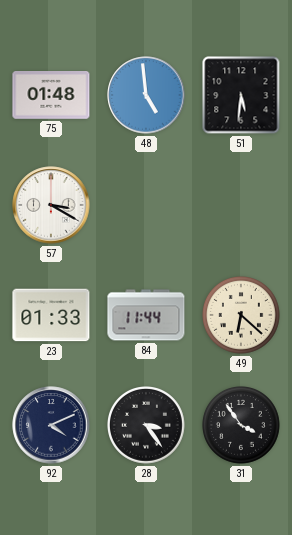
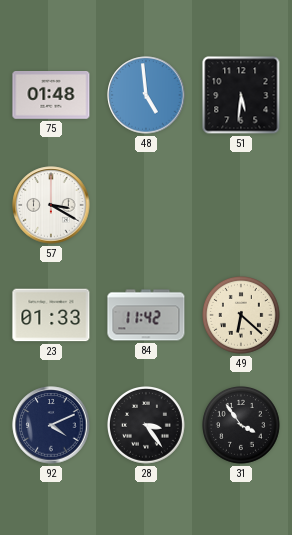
84: 11:44 -> 11:42 (146, 315)
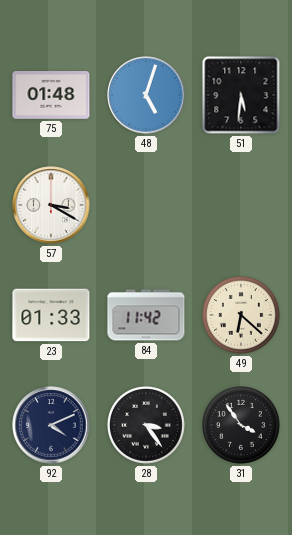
48: 4:59 -> 5:03 (146, 95)
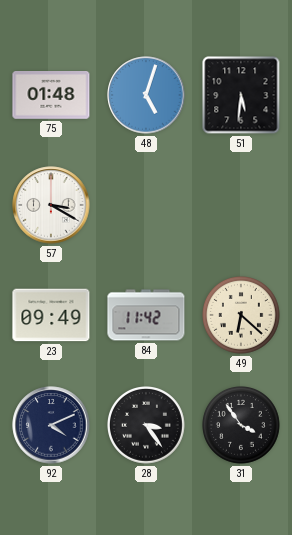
23: 01:33 -> 09:49 (51, 315)
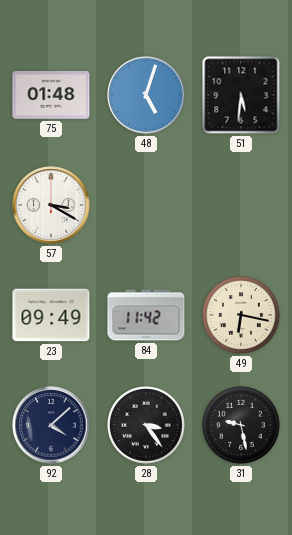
49: 6:22 -> 6:17 (242, 316)
92: 4:11 -> 4:08 (51, 425)
31: 3:54 -> 9:28 (242, 426)
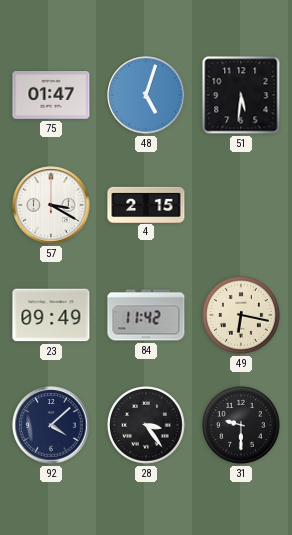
75: 01:48 -> 01:47 (51, 96)
4: none -> 2:15 (146, 204)
31: 9:28 -> 9:30 (242, 426)
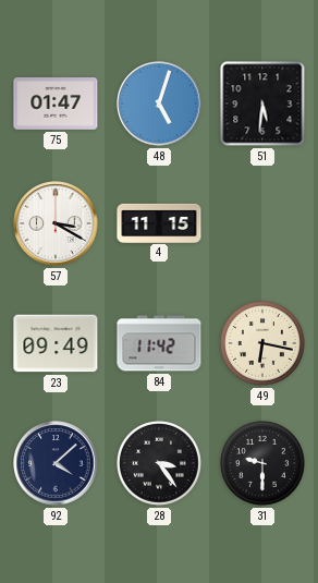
4: 2:15 -> 11:15 (159, 222)
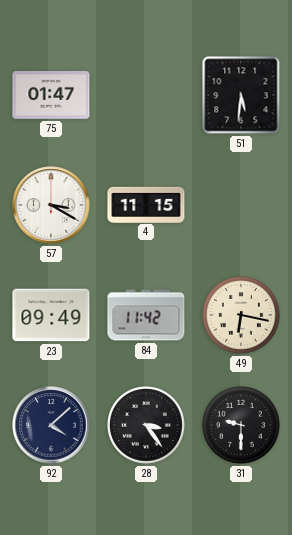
48: 5:03 -> none (159, 104)
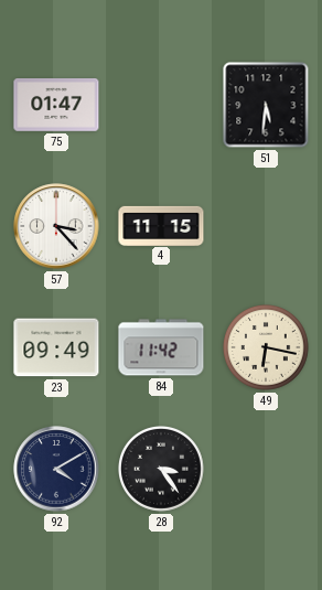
57: 3:20 -> 3:23 (56, 226)
92: 4:08 -> 4:10 (56, 469)
31: 9:30 -> none (242, 426)
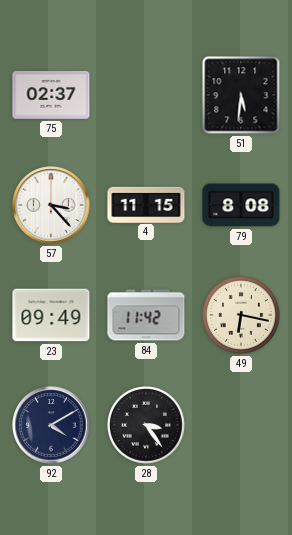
75: 01:47 -> 02:37 (51, 96)
79: none -> 8:08 (241, 205)
